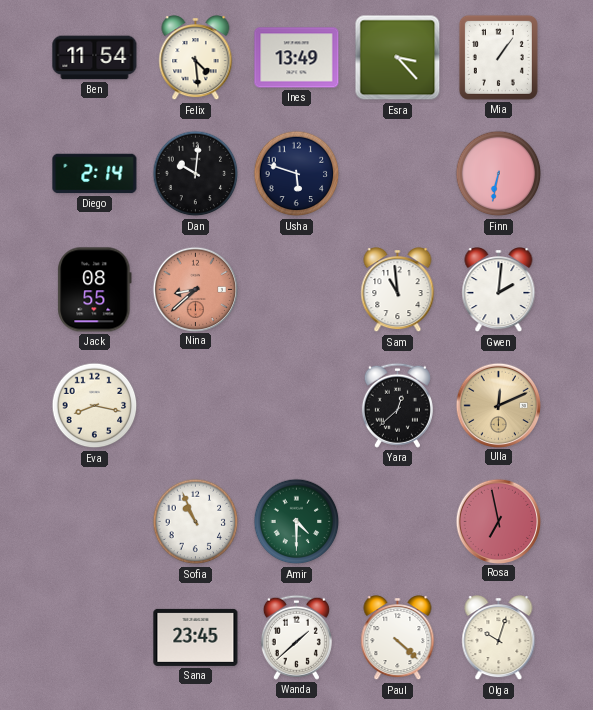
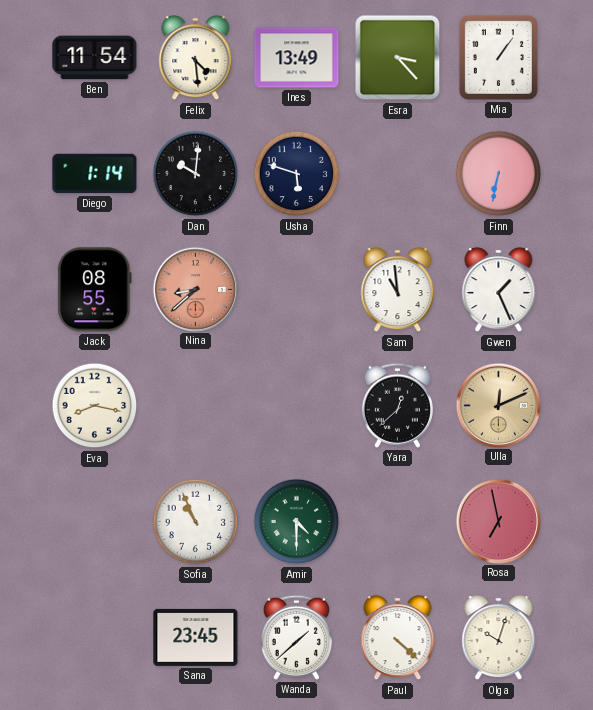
Diego: 2:14 -> 1:14 (95, 174)
Gwen: 2:01 -> 1:26 (499, 290)
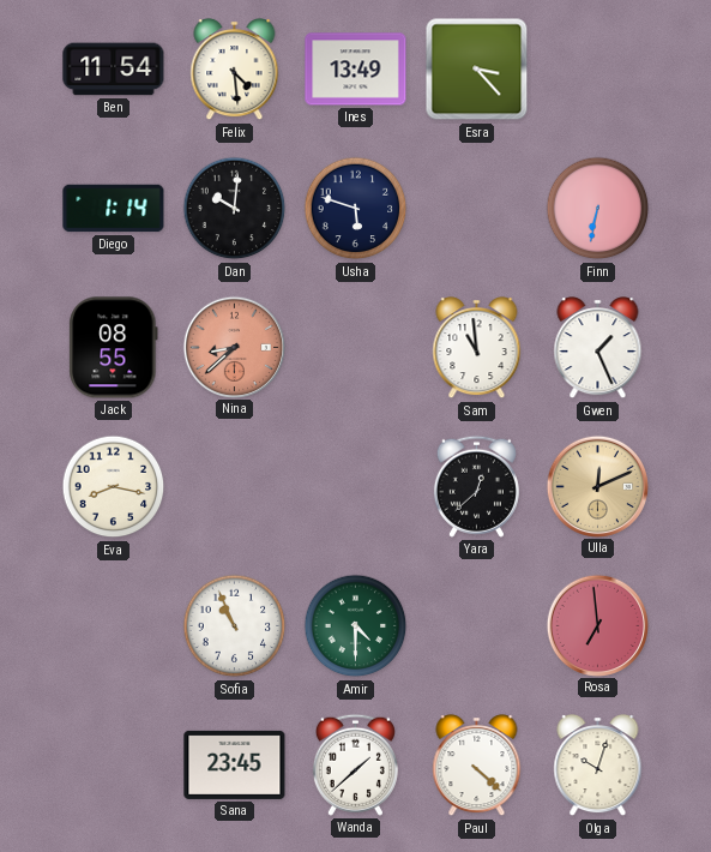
Mia: 1:06 -> none (498, 57)
Rosa: 6:58 -> 6:59 (597, 625)
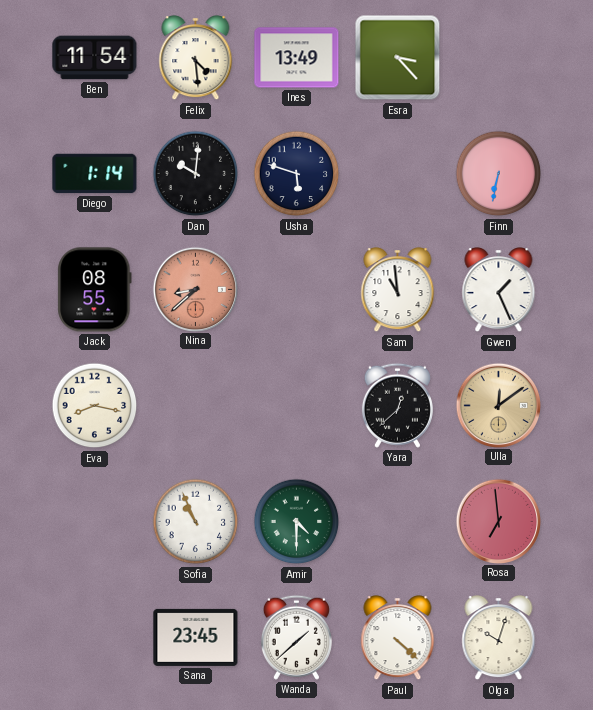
Ulla: 12:11 -> 12:09 (498, 405)
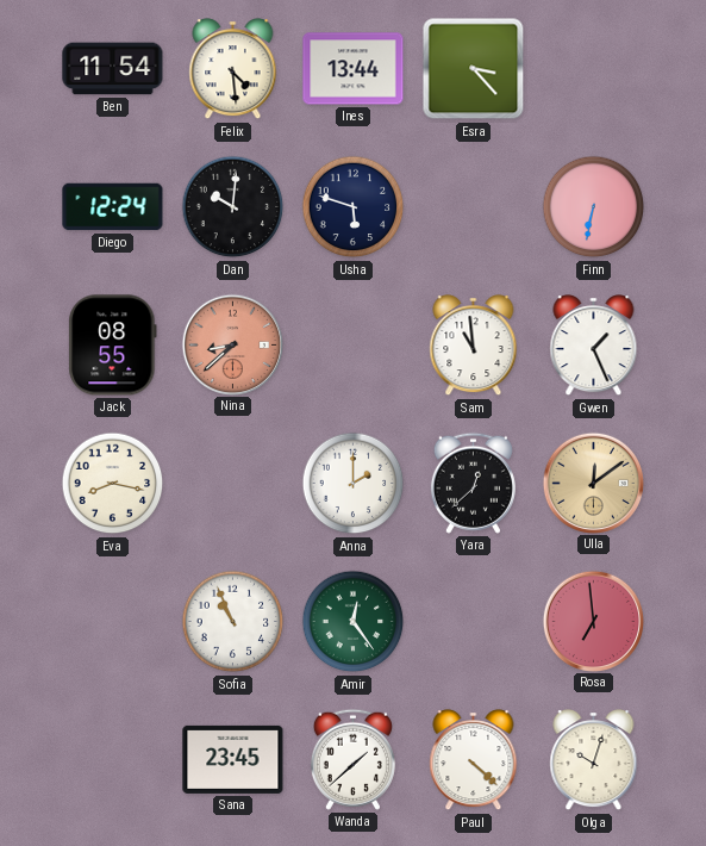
Ines: 13:49 -> 13:44 (354, 69)
Diego: 1:14 -> 12:24 (113, 207)
Anna: none -> 2:00 (354, 484)
Amir: 4:30 -> 12:24 (354, 622)
